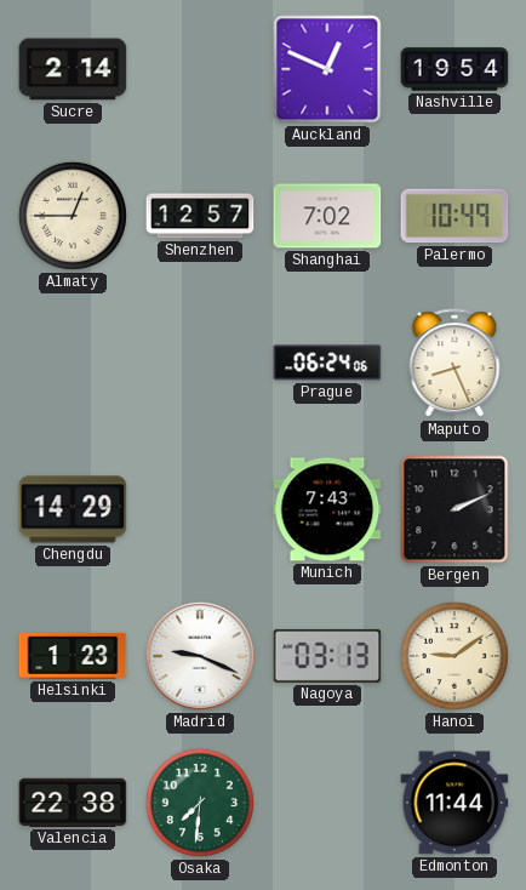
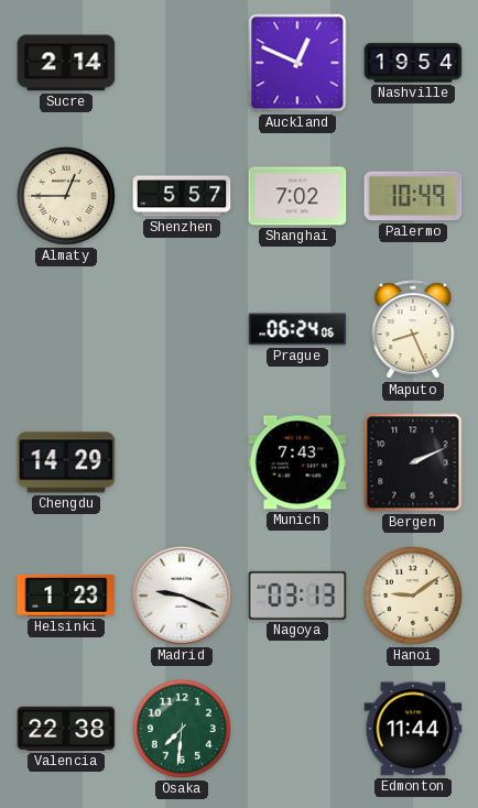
Shenzhen: 12:57 -> 5:57 (182, 196)
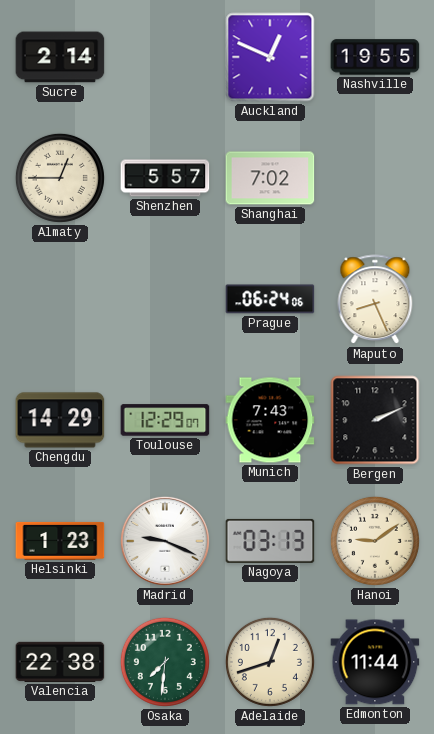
Nashville: 19:54 -> 19:55 (375, 57)
Palermo: 10:49 -> none (413, 196)
Toulouse: none -> 12:29 (165, 420)
Adelaide: none -> 12:42 (270, 662)
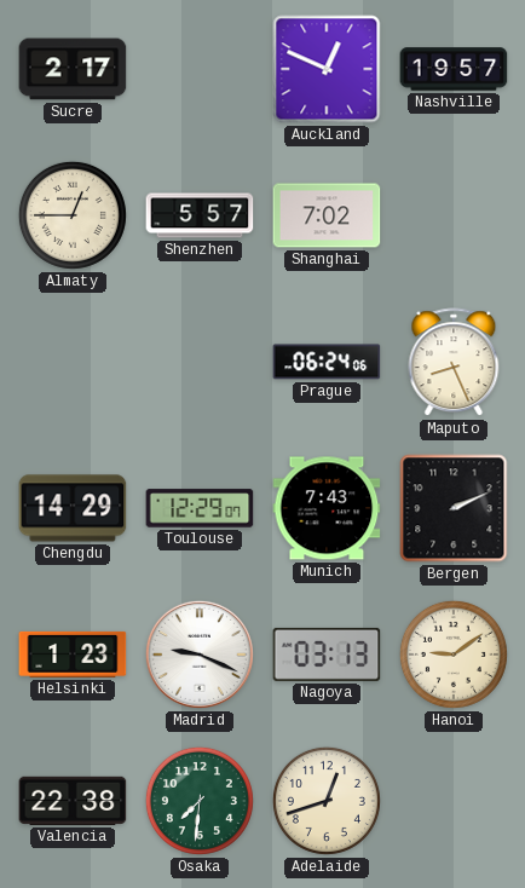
Sucre: 2:14 -> 2:17 (73, 69)
Nashville: 19:55 -> 19:57 (454, 69)
Edmonton: 11:44 -> none (375, 662)
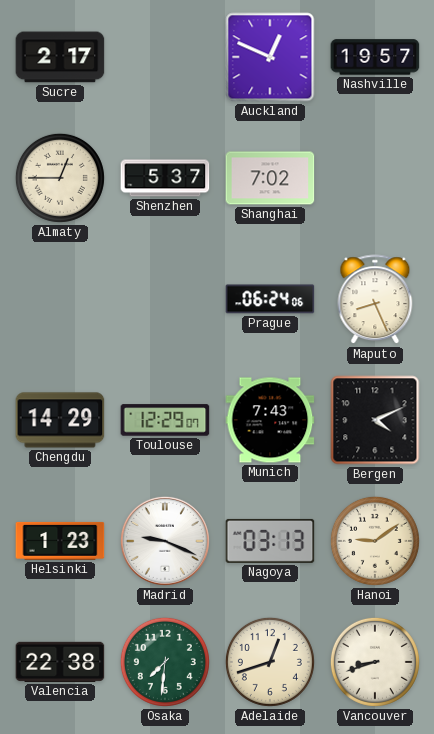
Shenzhen: 5:57 -> 5:37 (165, 178)
Bergen: 2:11 -> 4:11 (375, 420)
Vancouver: none -> 8:42 (375, 662)
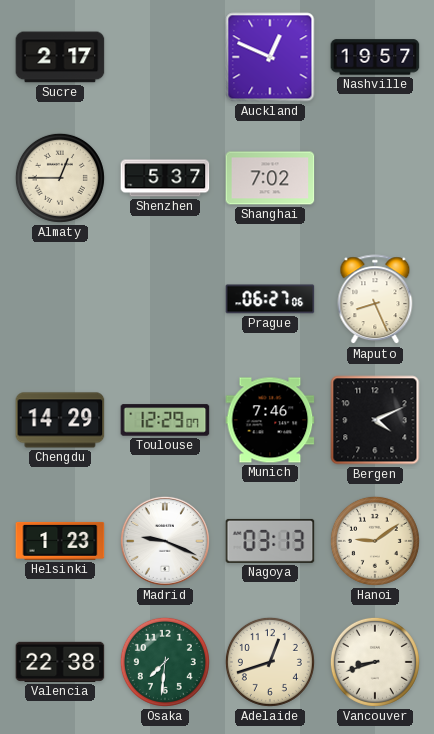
Prague: 06:24 -> 06:27 (270, 299)
Munich: 7:43 -> 7:46 (270, 420)
